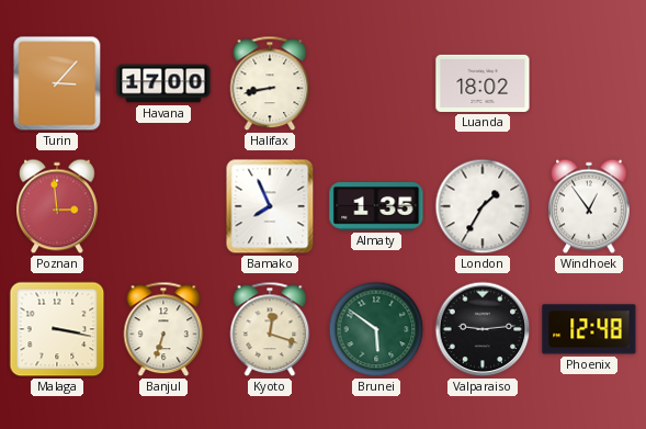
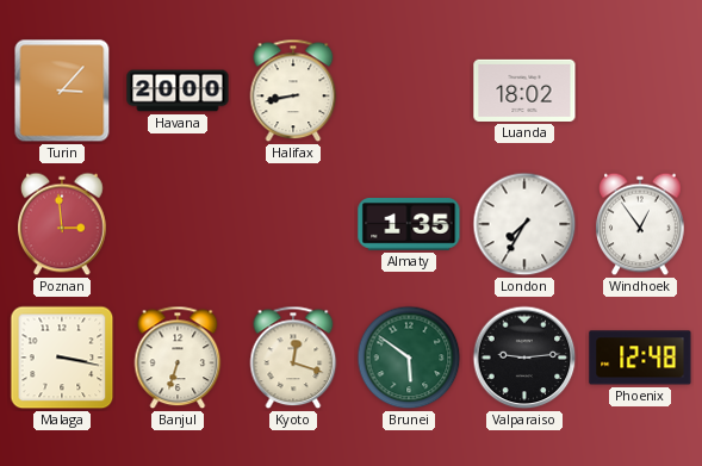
Havana: 17:00 -> 20:00 (178, 91)
Bamako: 7:56 -> none (270, 206)
London: 1:35 -> 7:35 (524, 224)
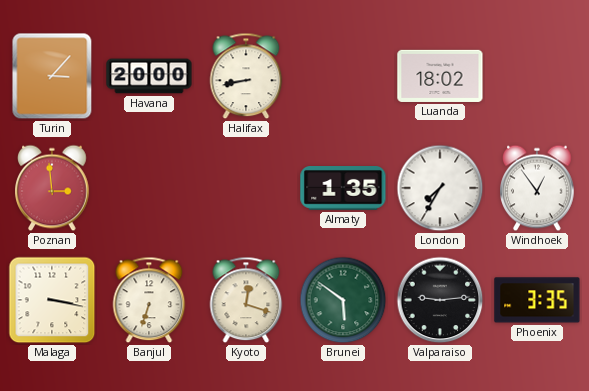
Phoenix: 12:48 -> 3:35 (537, 300)
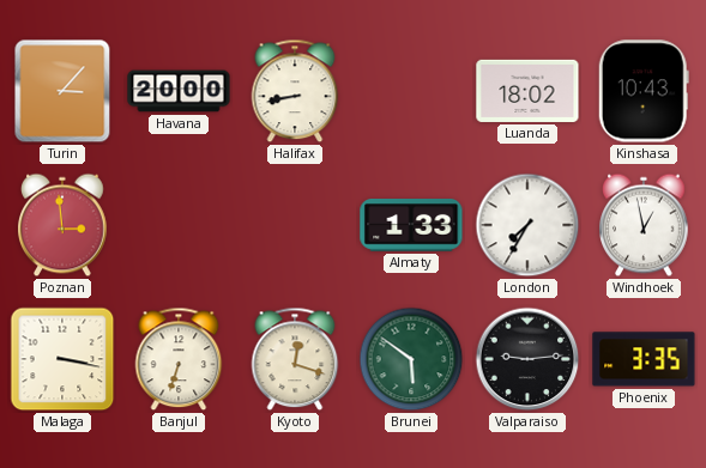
Kinshasa: none -> 10:43 (644, 91)
Almaty: 1:35 -> 1:33 (411, 226)
Windhoek: 12:54 -> 12:58 (645, 225)
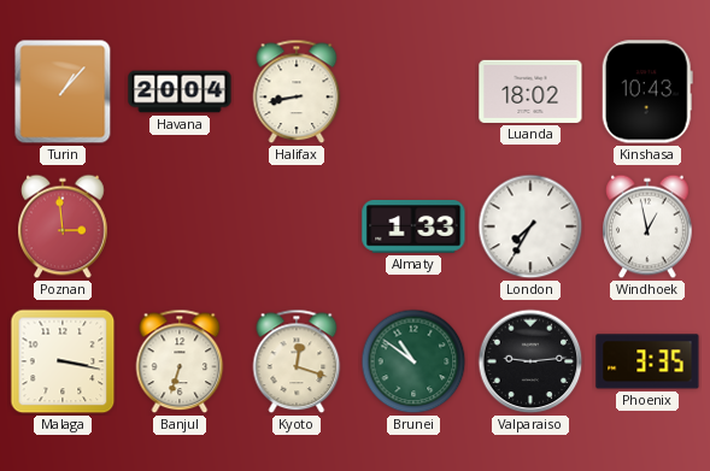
Turin: 3:07 -> 1:07 (63, 92)
Havana: 20:00 -> 20:04 (180, 92)
Brunei: 5:51 -> 10:51 (413, 361)
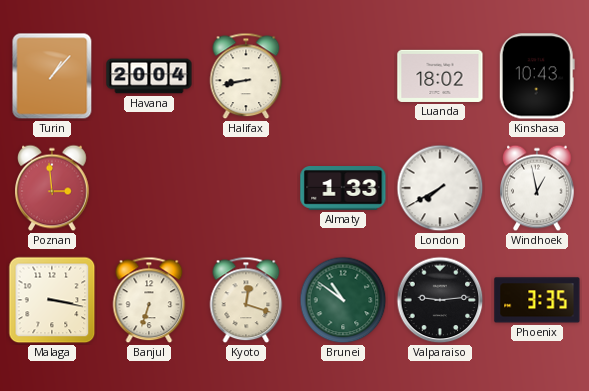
London: 7:35 -> 7:40 (440, 188)
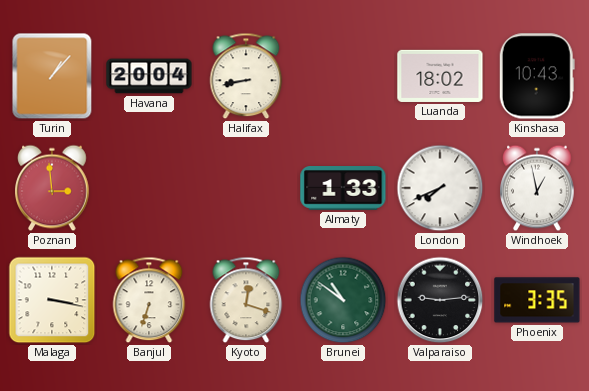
London: 7:40 -> 7:41 (440, 188)
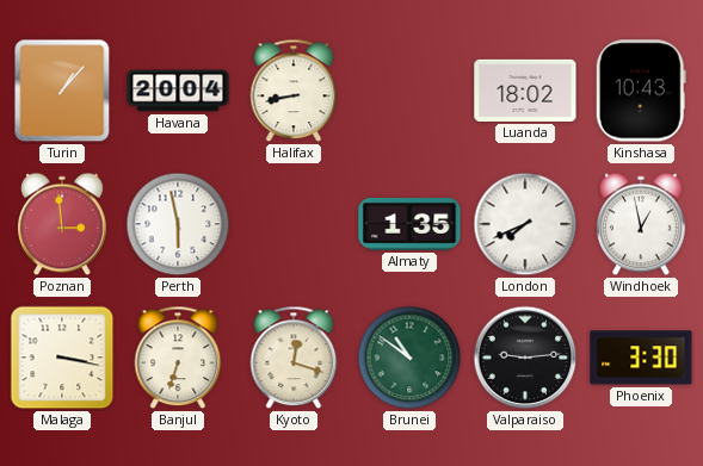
Perth: none -> 5:58 (178, 224)
Almaty: 1:33 -> 1:35 (409, 225)
Phoenix: 3:35 -> 3:30 (641, 358)
